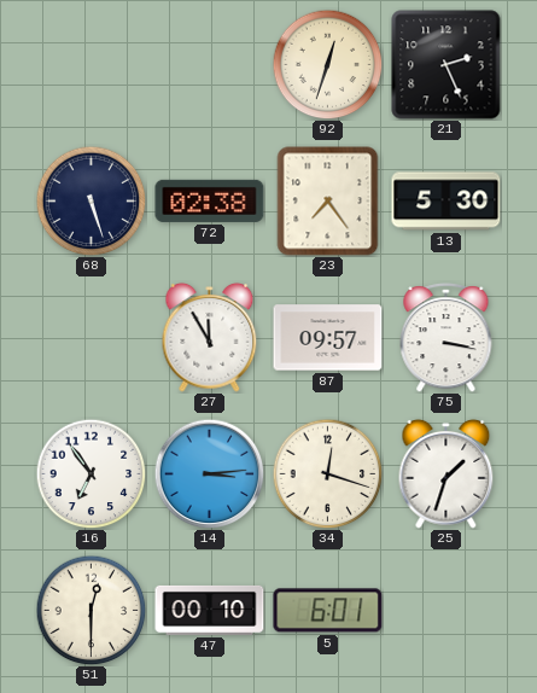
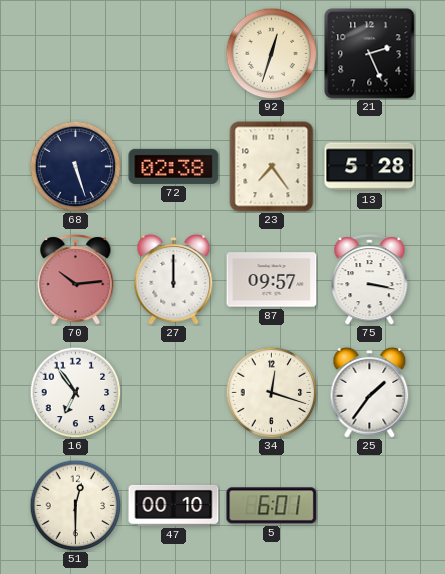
13: 5:30 -> 5:28 (370, 167)
70: none -> 10:14 (76, 280)
27: 11:55 -> 12:00 (174, 280)
14: 3:14 -> none (209, 473)
25: 1:33 -> 1:36 (370, 393)
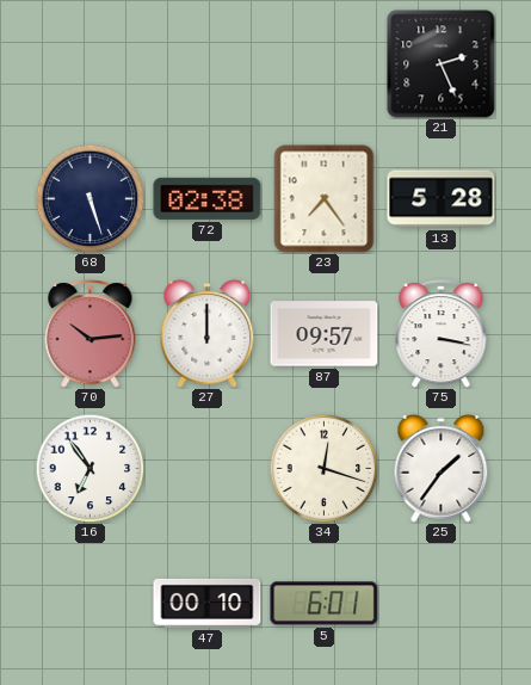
92: 12:33 -> none (271, 53)
51: 12:30 -> none (75, 505)
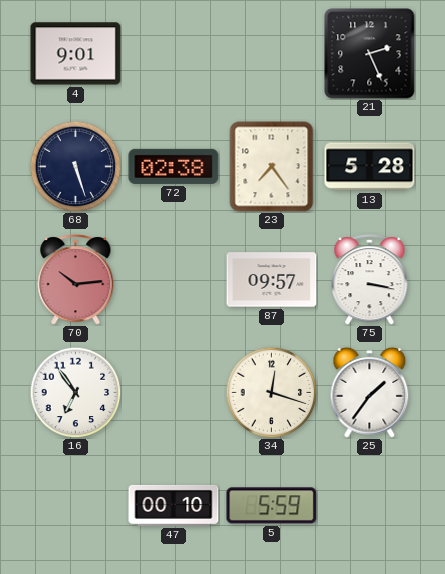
4: none -> 9:01 (76, 54)
27: 12:00 -> none (208, 334)
5: 6:01 -> 5:59 (272, 506)
